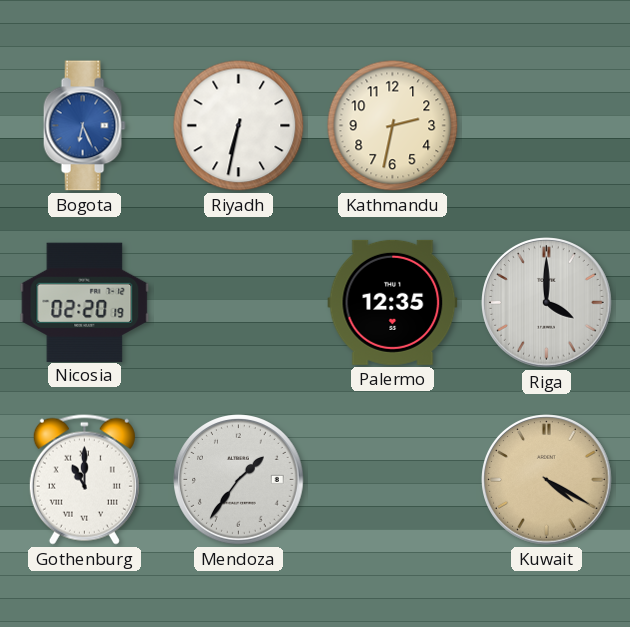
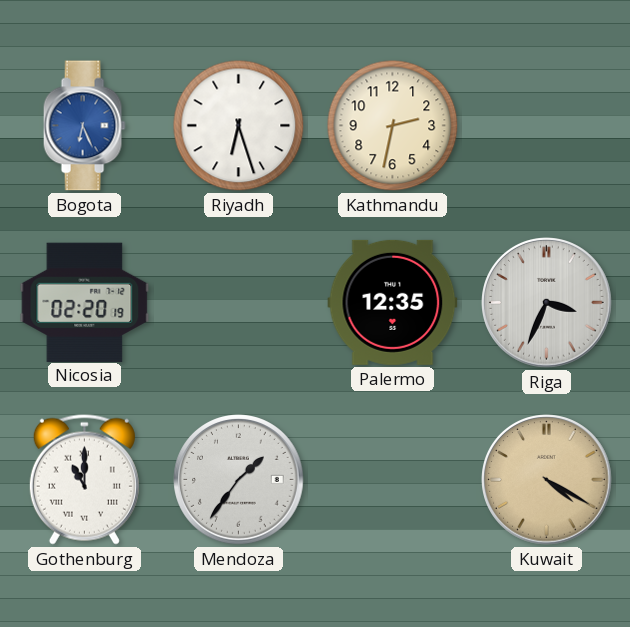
Riyadh: 6:32 -> 6:27 (239, 126)
Riga: 4:00 -> 3:34 (547, 303)
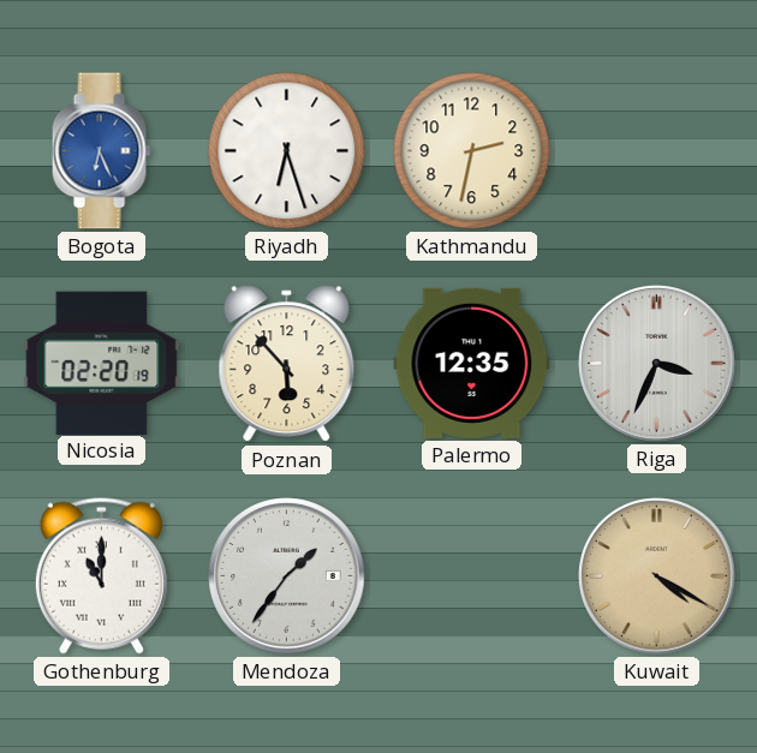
Poznan: none -> 5:53 (287, 364)
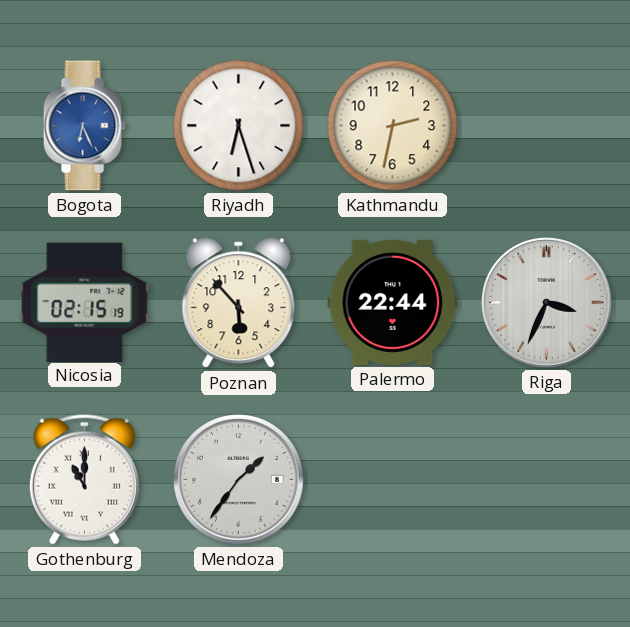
Nicosia: 02:20 -> 02:15 (85, 302)
Palermo: 12:35 -> 22:44 (393, 302)
Kuwait: 4:20 -> none (657, 576)
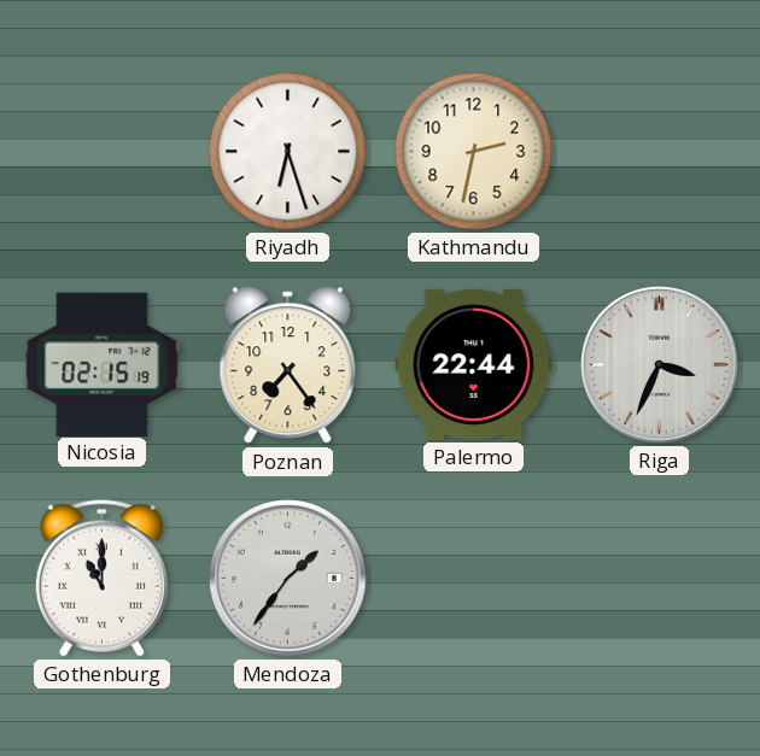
Bogota: 6:26 -> none (84, 126)
Poznan: 5:53 -> 7:24 (288, 365)
